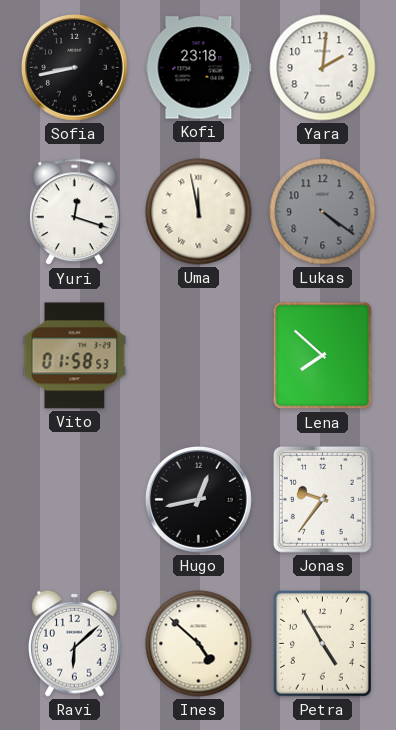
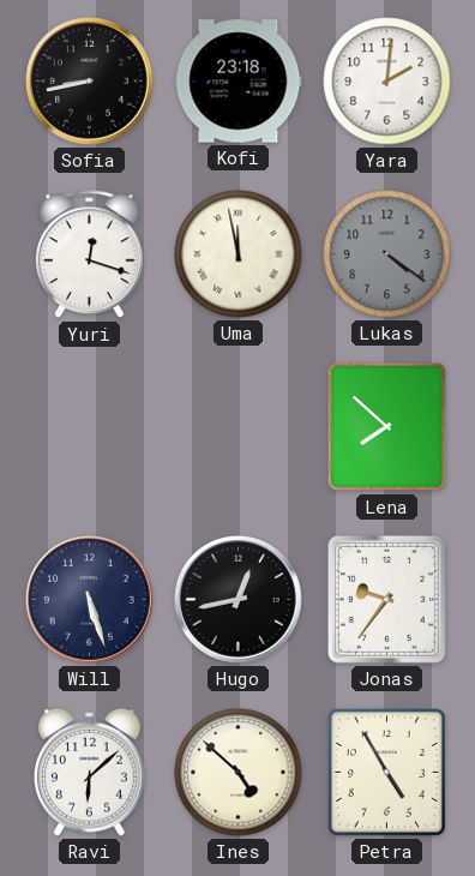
Vito: 01:58 -> none (75, 356)
Will: none -> 5:27 (90, 600)
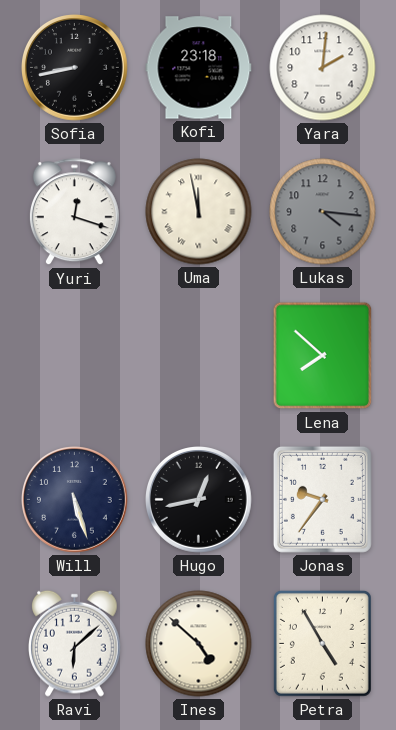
Lukas: 4:21 -> 4:16 (323, 212)
